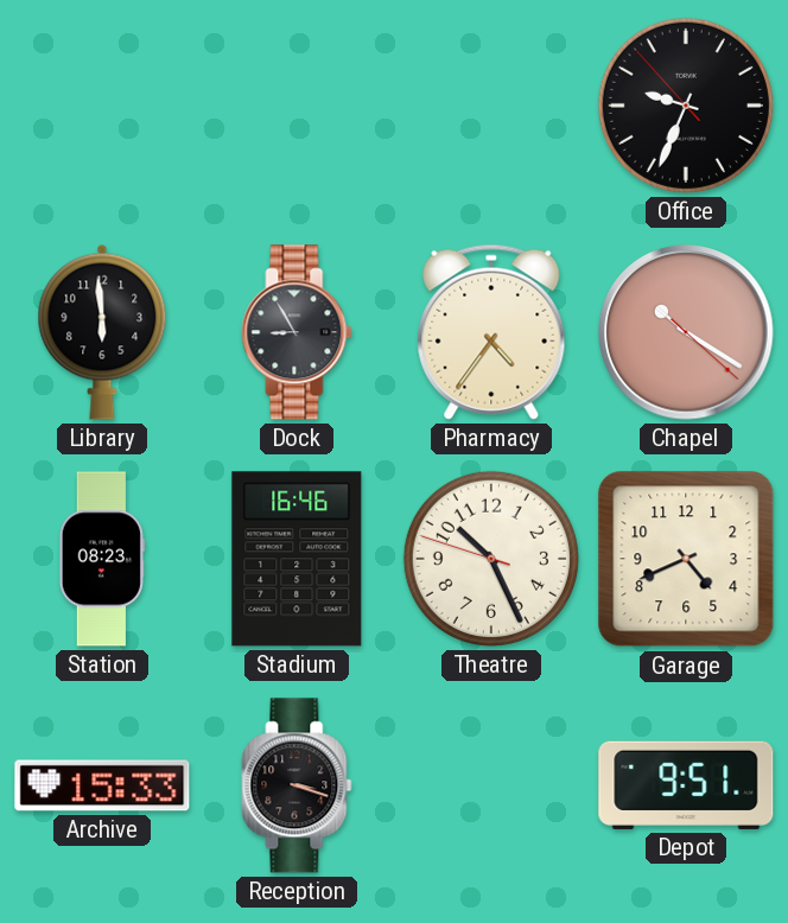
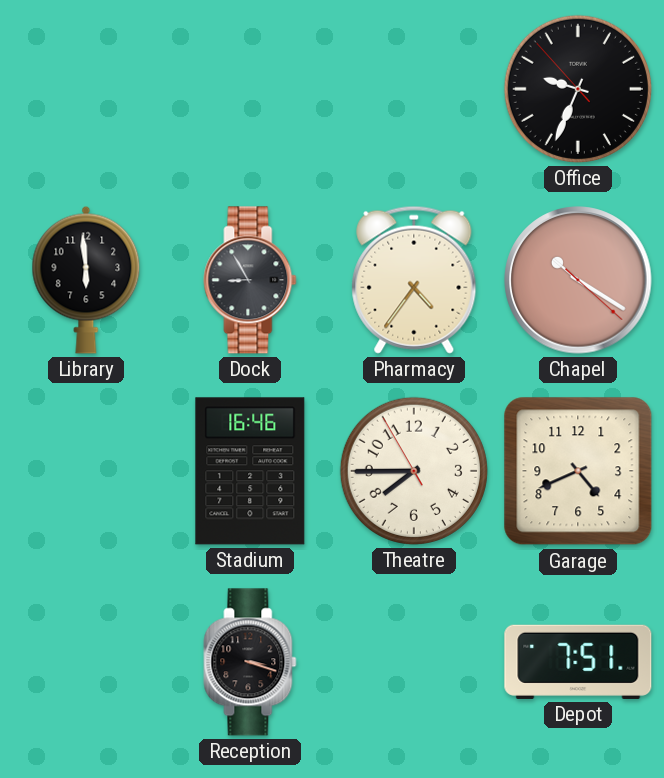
Station: 08:23 -> none (102, 559)
Theatre: 10:25 -> 7:44 (414, 471)
Archive: 15:33 -> none (102, 785)
Depot: 9:51 -> 7:51 (578, 662)
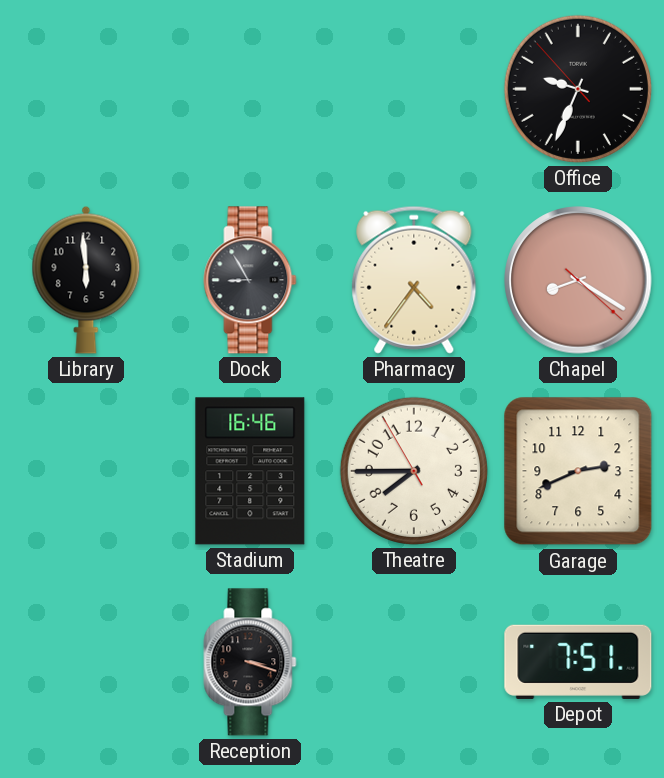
Chapel: 10:20 -> 8:20 (578, 280)
Garage: 4:41 -> 2:41 (578, 471)
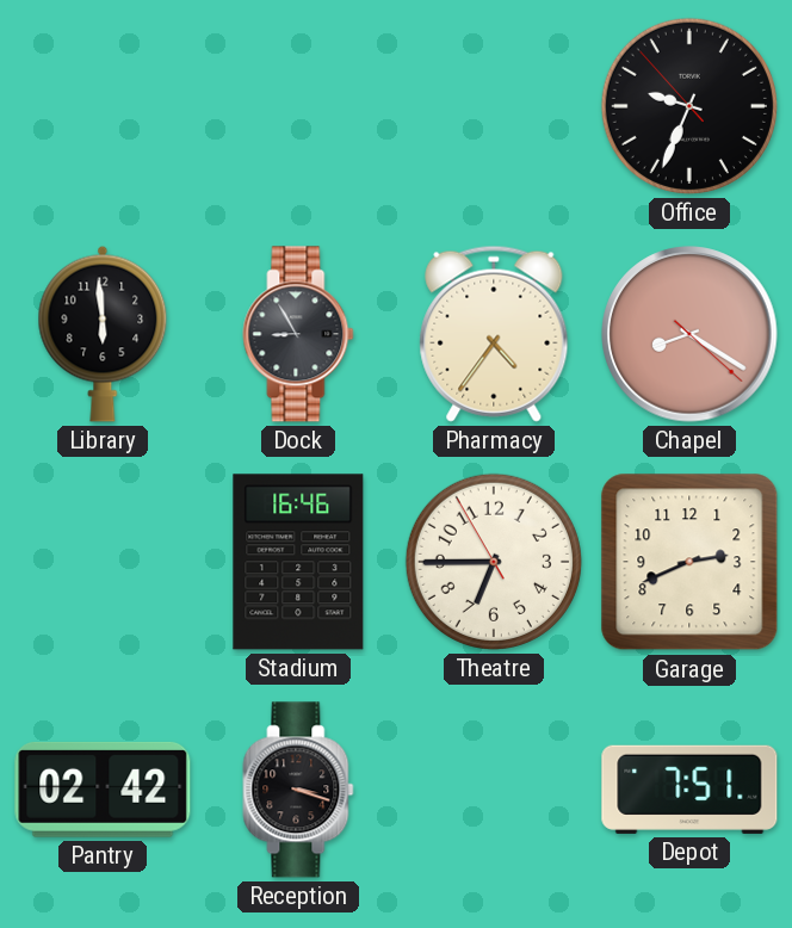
Theatre: 7:44 -> 6:44 (494, 562)
Pantry: none -> 02:42 (103, 790)
